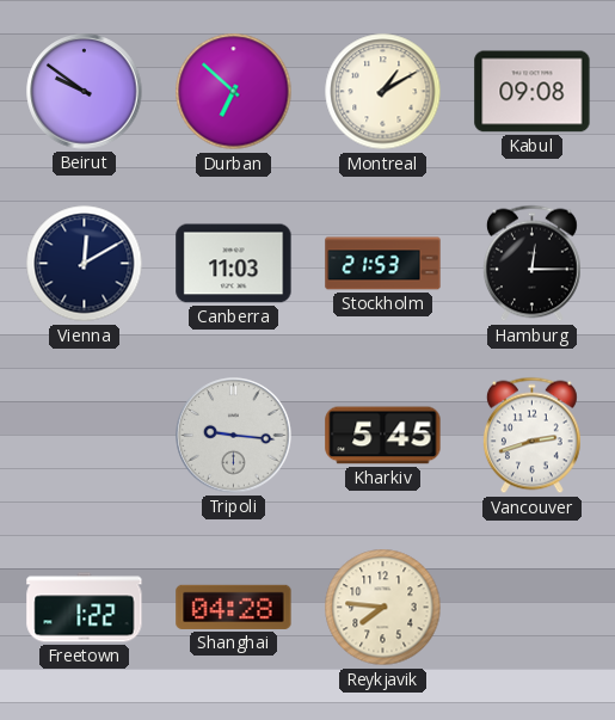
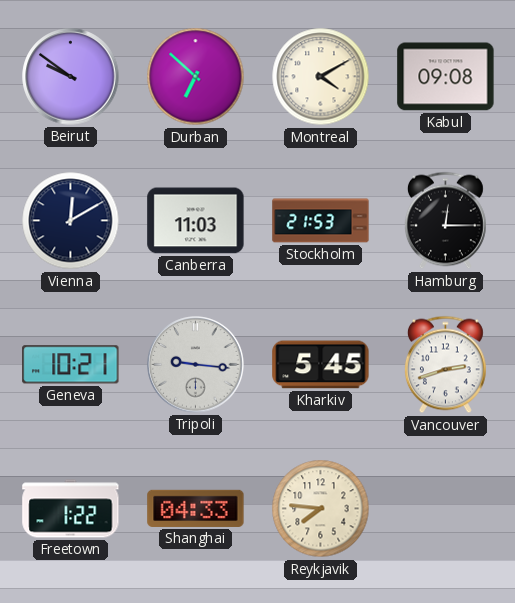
Montreal: 1:10 -> 4:10 (321, 77)
Geneva: none -> 10:21 (71, 365)
Shanghai: 04:28 -> 04:33 (196, 508)
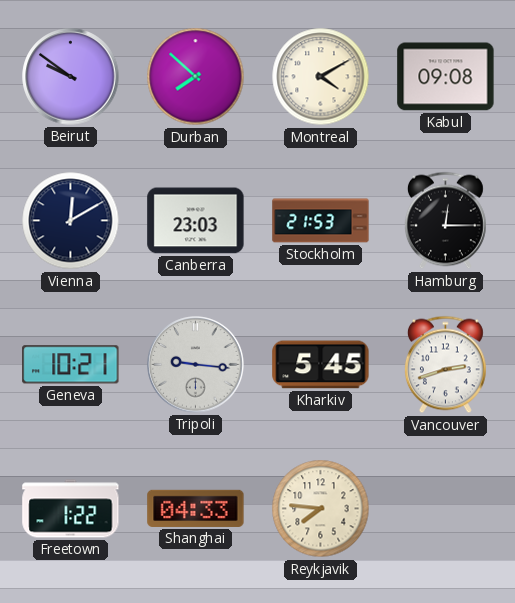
Durban: 6:52 -> 7:52 (196, 77)
Canberra: 11:03 -> 23:03 (196, 221)
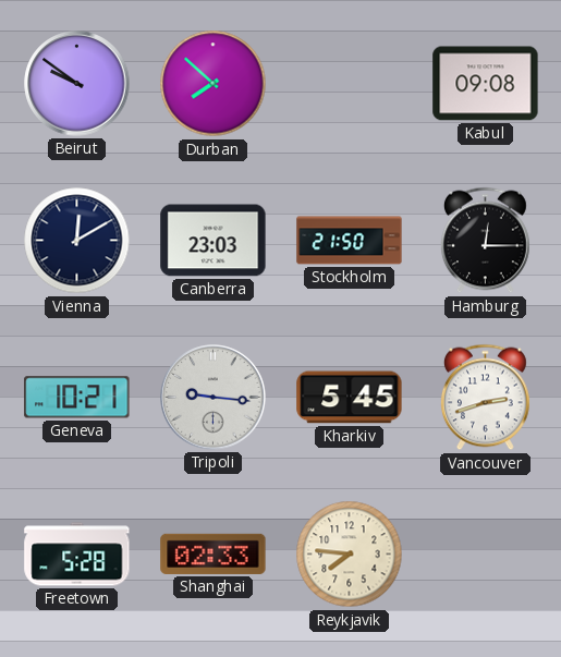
Montreal: 4:10 -> none (321, 77)
Stockholm: 21:53 -> 21:50 (350, 241)
Freetown: 1:22 -> 5:28 (77, 555)
Shanghai: 04:33 -> 02:33 (214, 553)
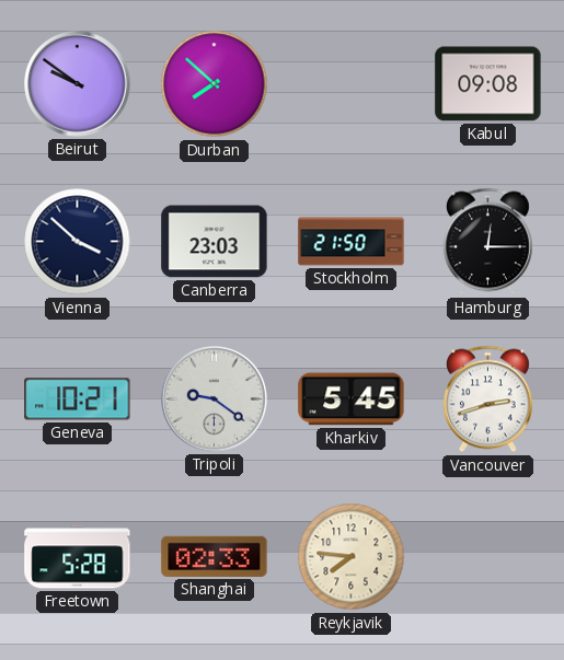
Vienna: 12:10 -> 3:52 (78, 242)
Tripoli: 9:16 -> 9:21 (215, 400)
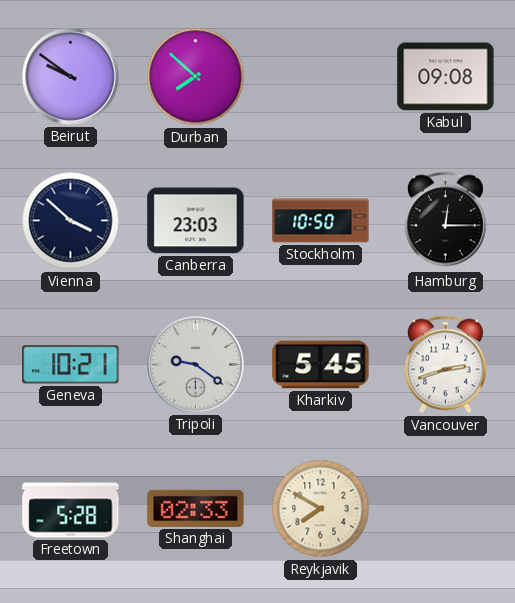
Stockholm: 21:50 -> 10:50 (321, 221)
Reykjavik: 7:46 -> 7:50 (321, 509)
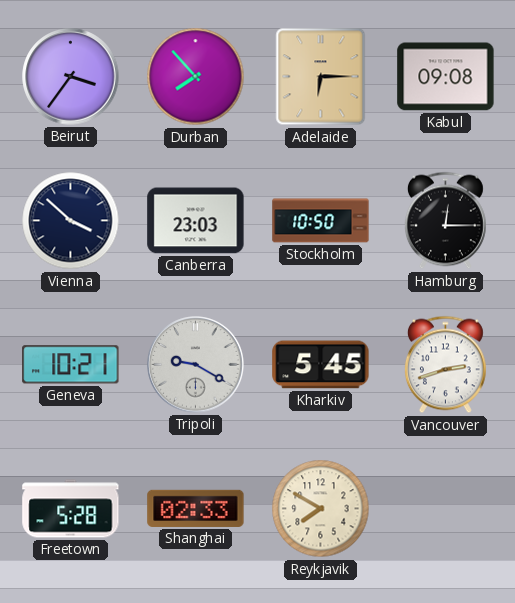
Beirut: 9:51 -> 3:36 (71, 77)
Durban: 7:52 -> 7:53 (196, 77)
Adelaide: none -> 6:15 (321, 77)
Tripoli: 9:21 -> 9:20 (196, 365)
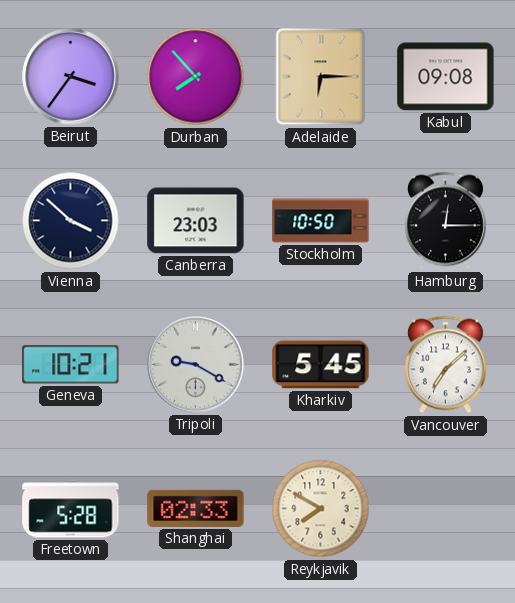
Vancouver: 2:42 -> 7:08 (445, 365)
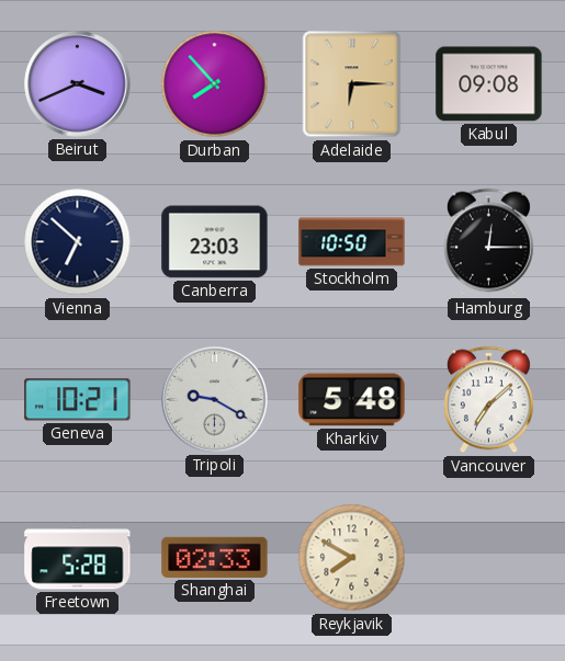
Beirut: 3:36 -> 3:41 (78, 84)
Vienna: 3:52 -> 6:52 (78, 242)
Kharkiv: 5:45 -> 5:48 (352, 400)
